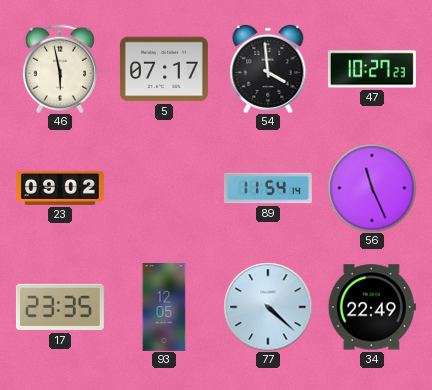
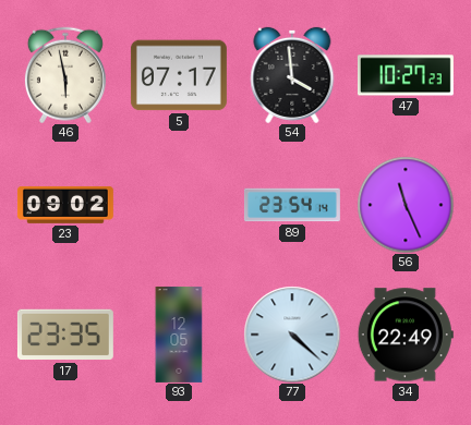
89: 11:54 -> 23:54 (292, 205)
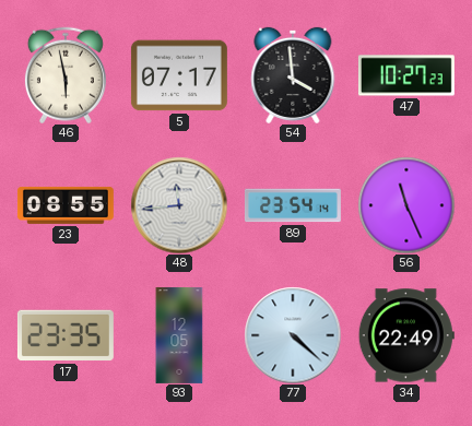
23: 09:02 -> 08:55 (66, 205)
48: none -> 11:44 (179, 205)
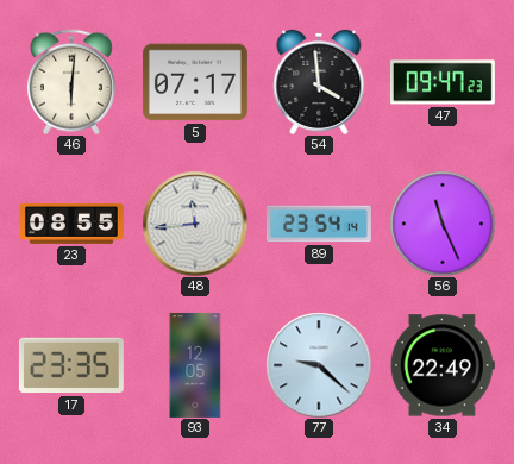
46: 5:58 -> 6:01 (71, 82)
47: 10:27 -> 09:47 (443, 82)
77: 4:22 -> 9:22 (319, 365)
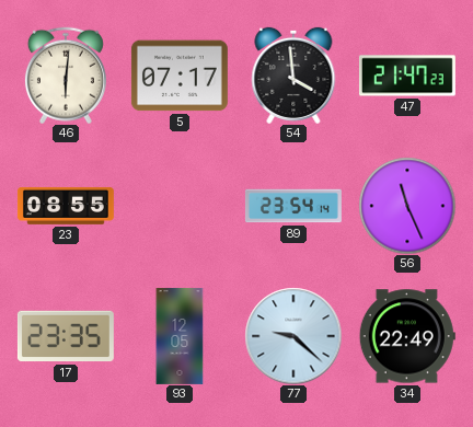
47: 09:47 -> 21:47 (407, 76)
48: 11:44 -> none (195, 224)
